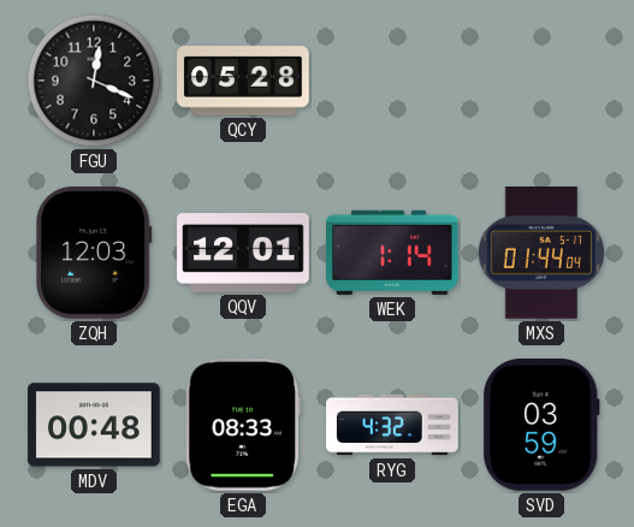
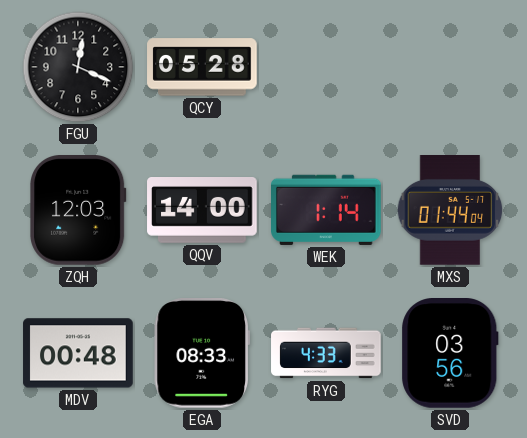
QQV: 12:01 -> 14:00 (202, 211)
RYG: 4:32 -> 4:33 (326, 353)
SVD: 03:59 -> 03:56 (450, 354)
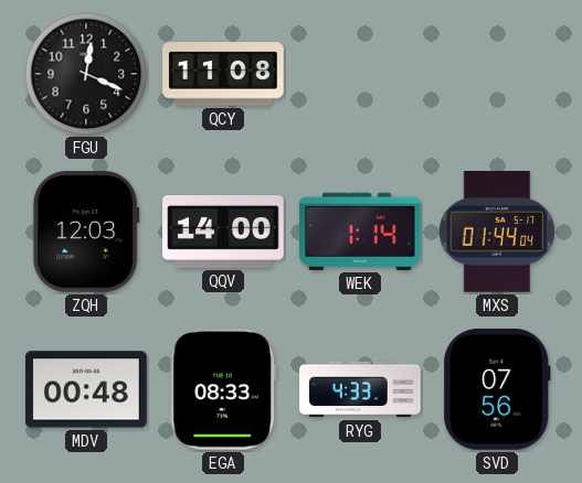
QCY: 05:28 -> 11:08 (223, 74)
SVD: 03:56 -> 07:56 (497, 390)
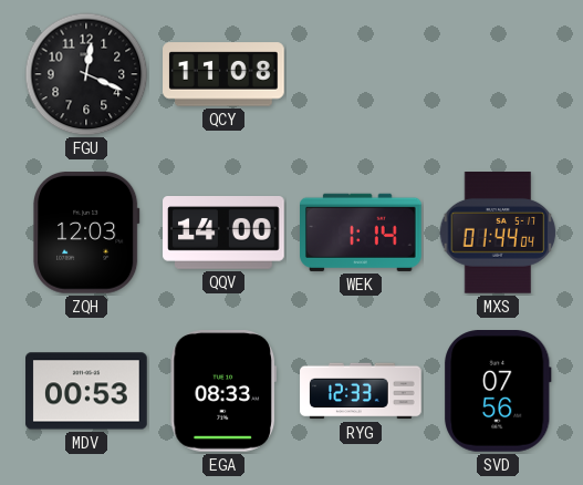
MDV: 00:48 -> 00:53 (86, 391)
RYG: 4:33 -> 12:33 (361, 391)
